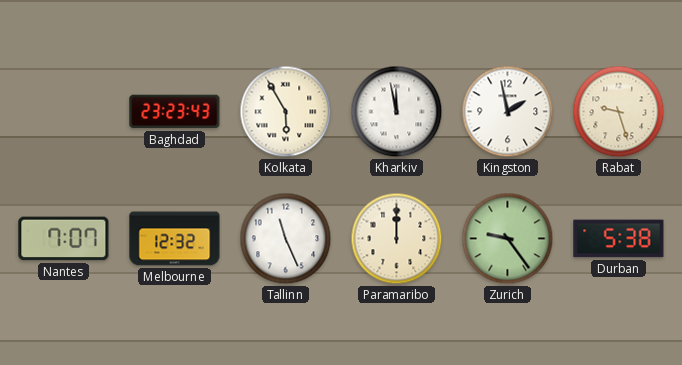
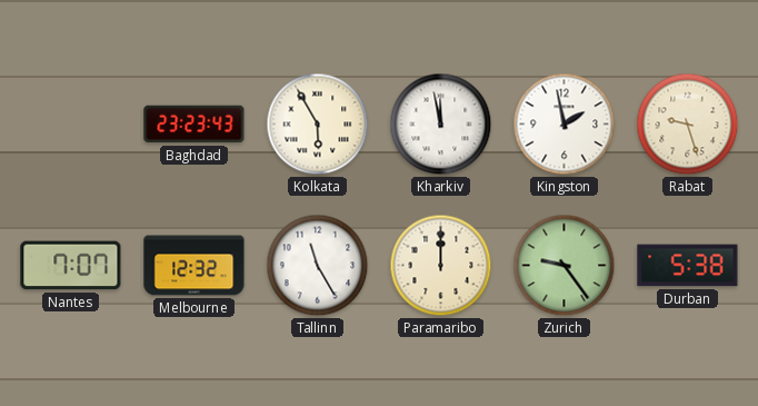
Tallinn: 11:26 -> 11:25 (318, 266)
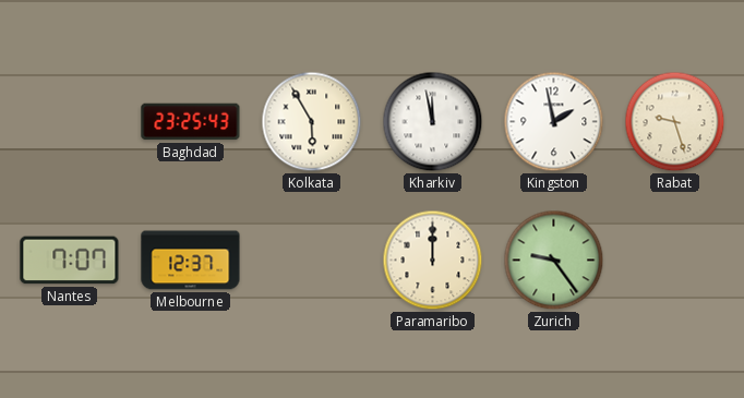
Baghdad: 23:23 -> 23:25 (191, 122)
Melbourne: 12:32 -> 12:37 (191, 261)
Tallinn: 11:25 -> none (318, 266)
Durban: 5:38 -> none (688, 266)
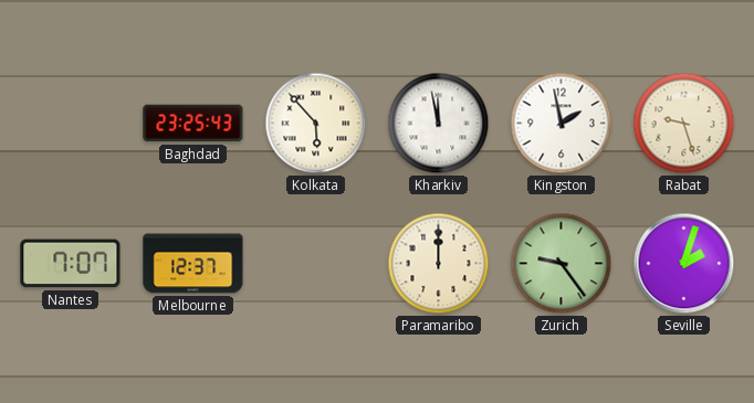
Kolkata: 5:55 -> 5:53 (316, 124)
Seville: none -> 2:03 (684, 264)
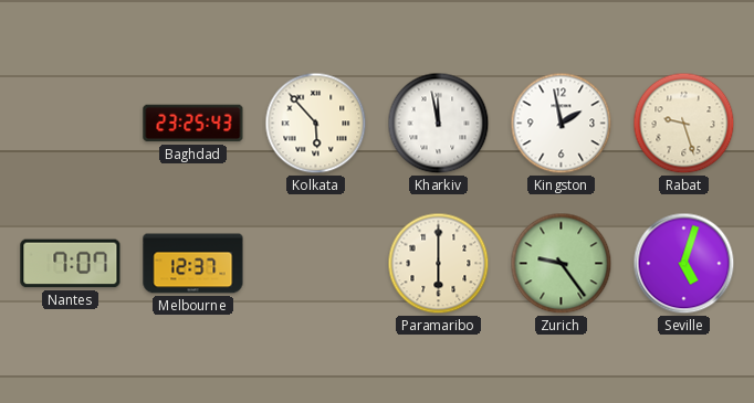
Paramaribo: 12:00 -> 6:00 (439, 264)
Seville: 2:03 -> 5:03 (684, 264)
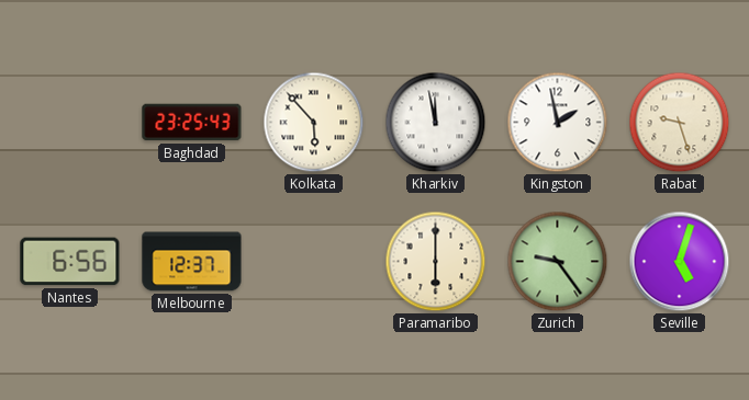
Nantes: 7:07 -> 6:56 (70, 262)
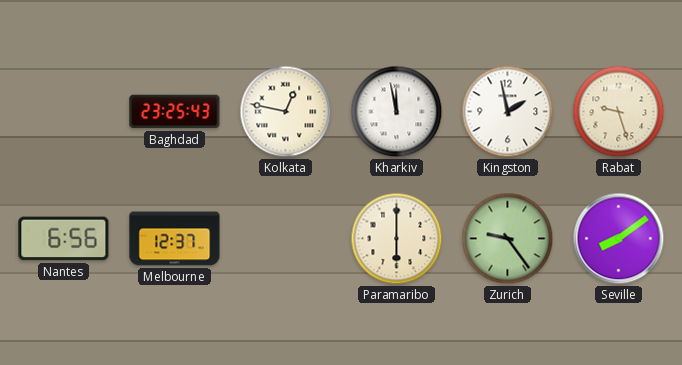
Kolkata: 5:53 -> 12:47 (286, 112)
Seville: 5:03 -> 8:09 (619, 239)
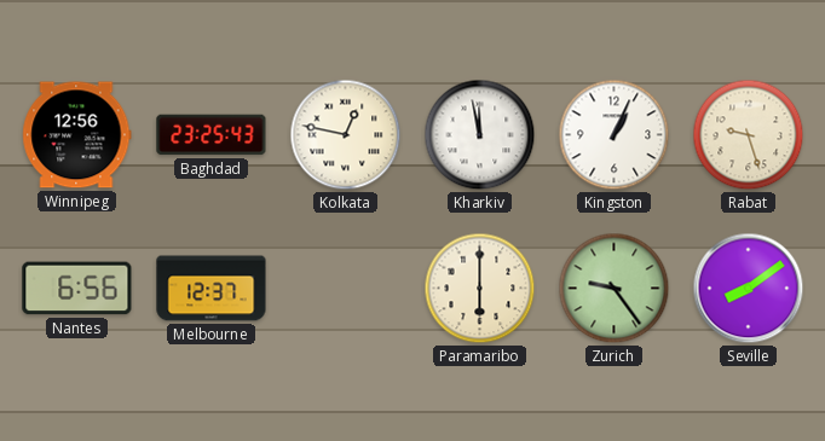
Winnipeg: none -> 12:56 (77, 135)
Kingston: 1:58 -> 1:04 (615, 135)
